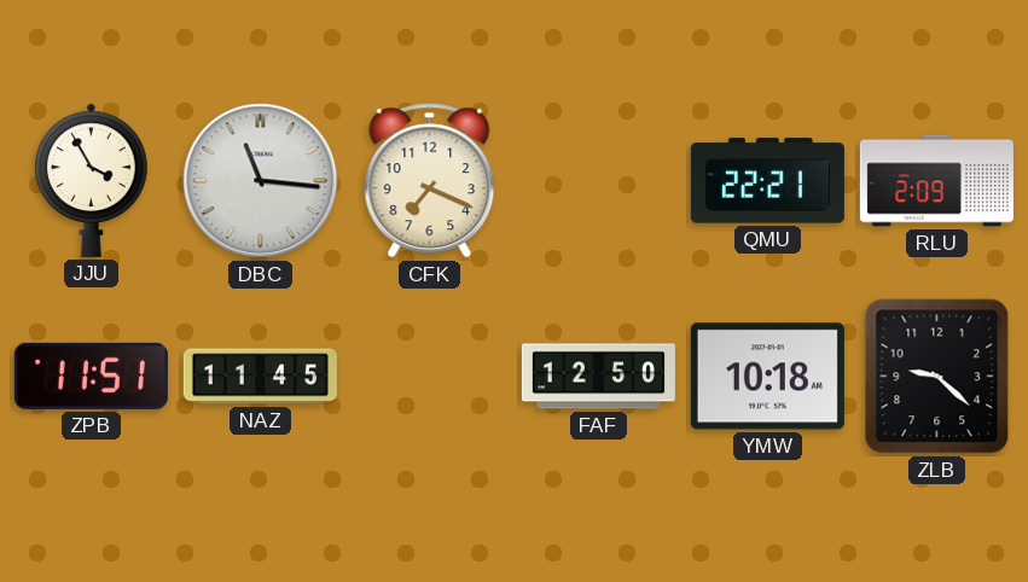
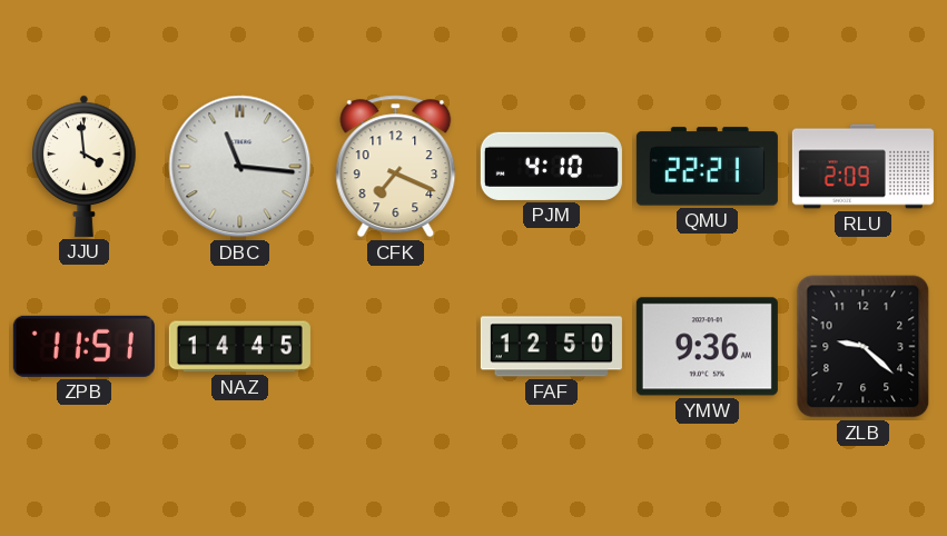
JJU: 3:55 -> 3:59 (85, 166)
PJM: none -> 4:10 (551, 166)
NAZ: 11:45 -> 14:45 (239, 347)
YMW: 10:18 -> 9:36 (707, 347)
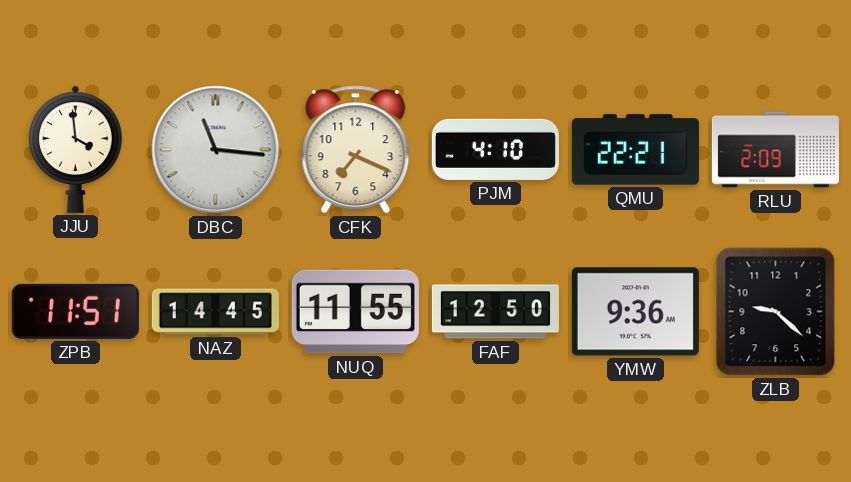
NUQ: none -> 11:55 (355, 312)
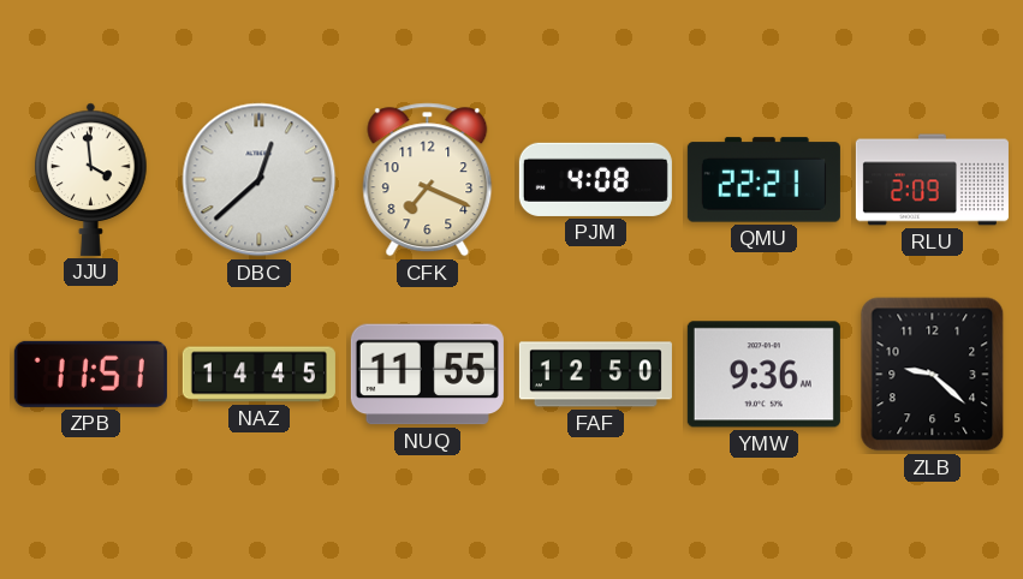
DBC: 11:16 -> 12:38 (260, 180)
PJM: 4:10 -> 4:08 (595, 179)
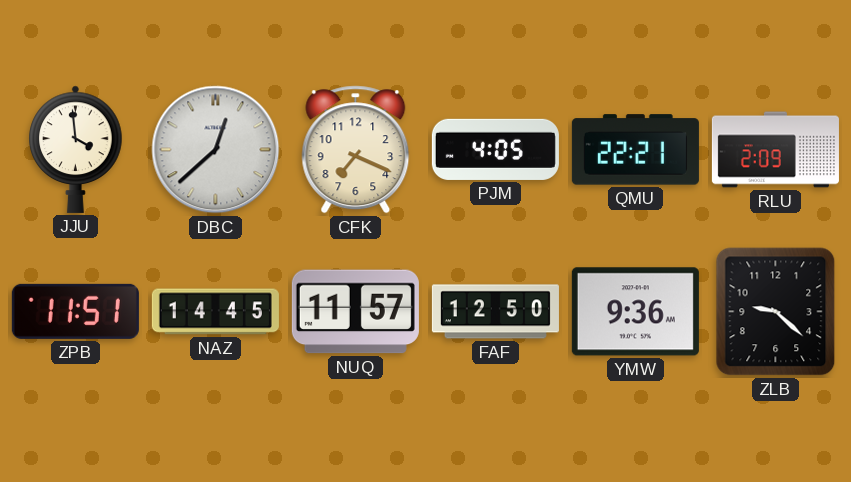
PJM: 4:08 -> 4:05 (495, 149)
NUQ: 11:55 -> 11:57 (355, 312)
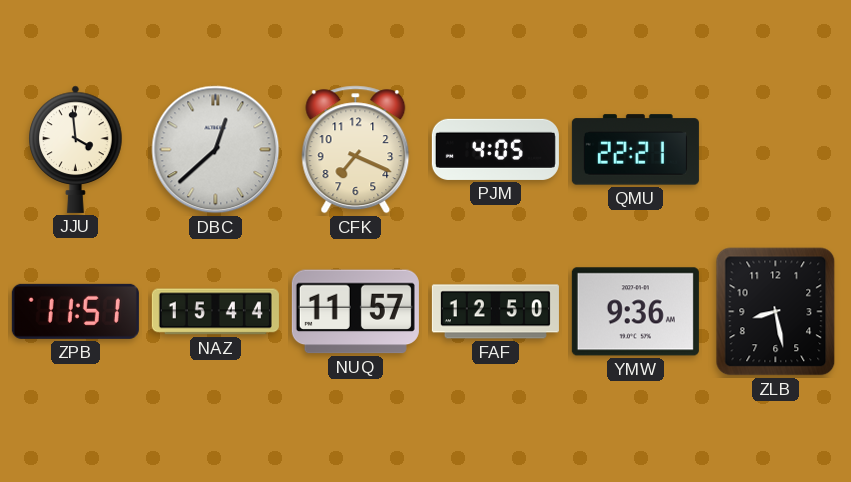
RLU: 2:09 -> none (775, 150)
NAZ: 14:45 -> 15:44 (215, 312)
ZLB: 9:22 -> 8:28 (776, 312)
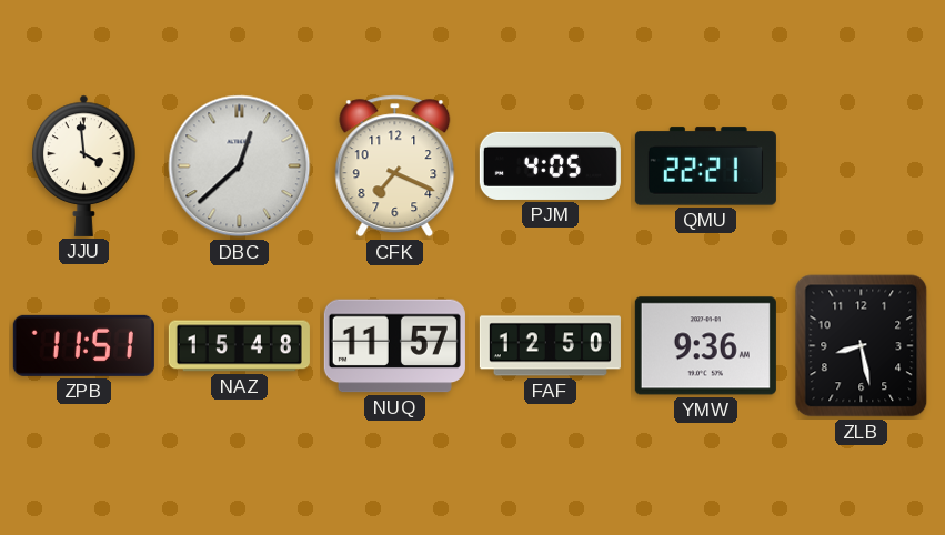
NAZ: 15:44 -> 15:48 (239, 346)
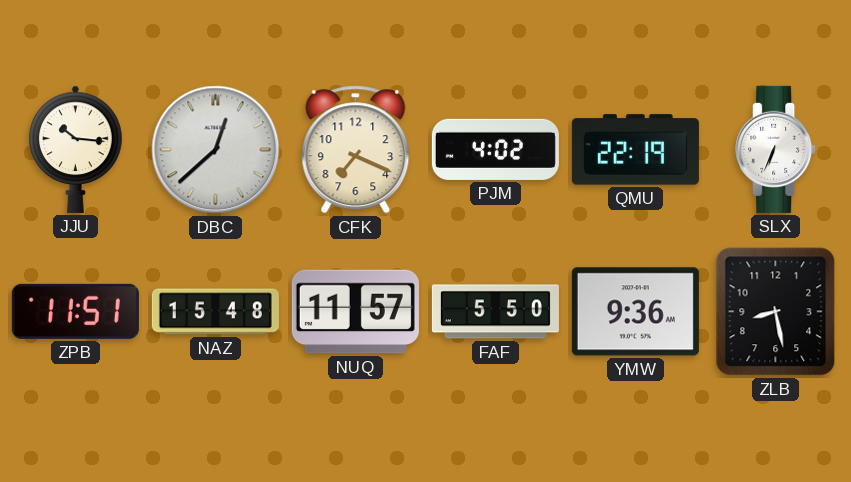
JJU: 3:59 -> 10:16 (76, 149)
PJM: 4:05 -> 4:02 (495, 149)
QMU: 22:21 -> 22:19 (635, 150)
SLX: none -> 6:34 (776, 149)
FAF: 12:50 -> 5:50 (495, 312)
